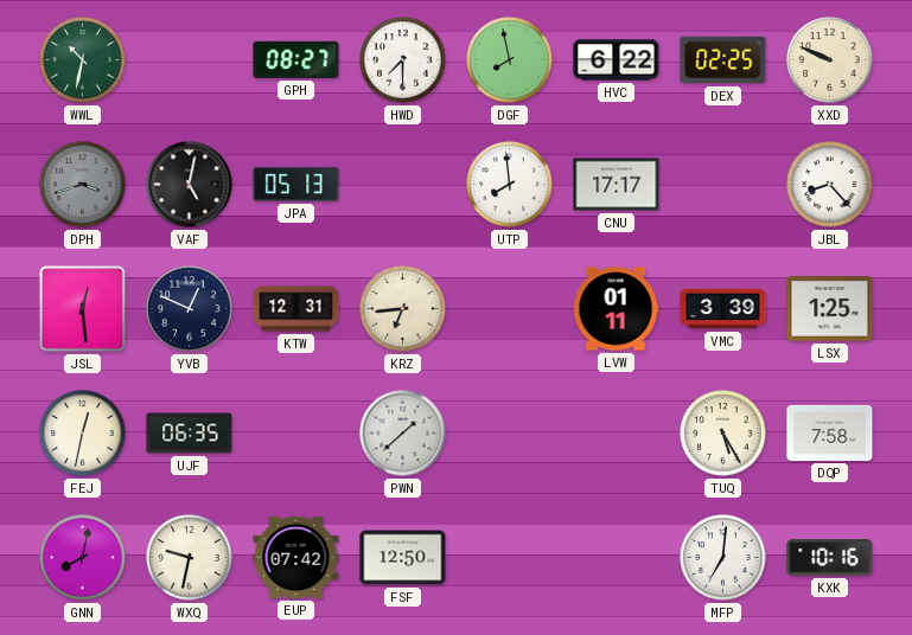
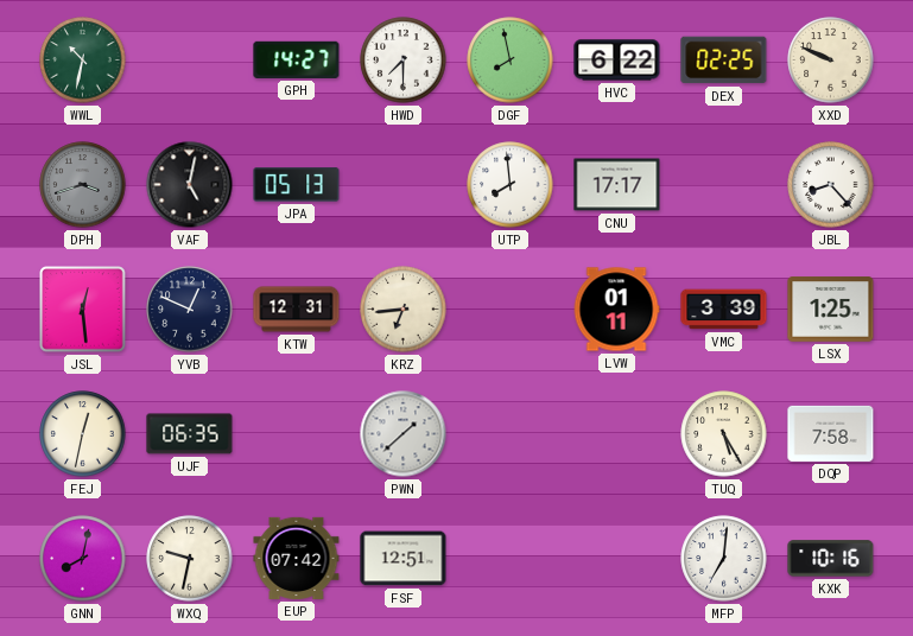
GPH: 08:27 -> 14:27 (297, 59)
FSF: 12:50 -> 12:51 (404, 559)
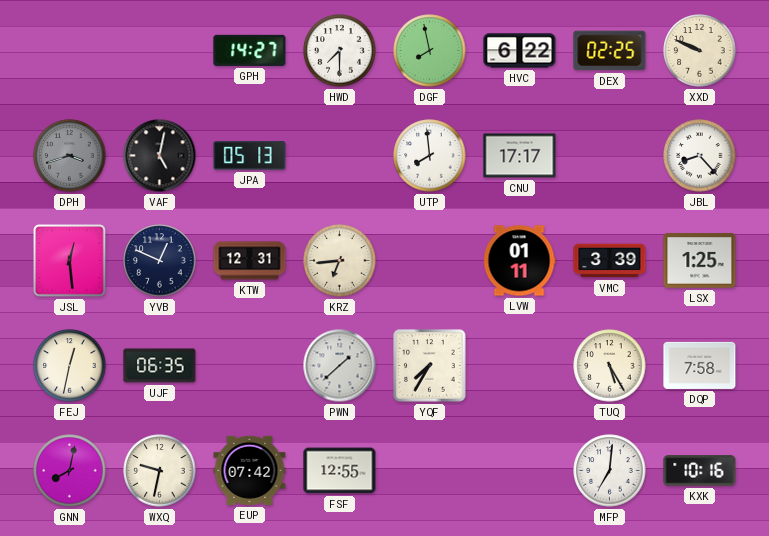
WWL: 10:32 -> none (83, 61)
YQF: none -> 7:35 (430, 366)
FSF: 12:51 -> 12:55 (340, 471)
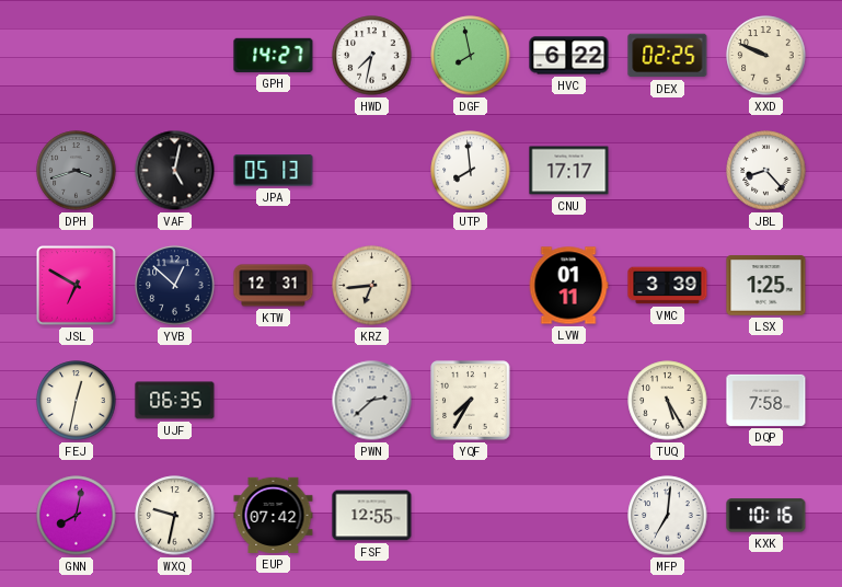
HWD: 7:30 -> 7:32 (372, 56)
JSL: 12:29 -> 6:50 (77, 286)
YVB: 12:49 -> 12:52 (175, 286)
PWN: 1:38 -> 2:38 (372, 401)
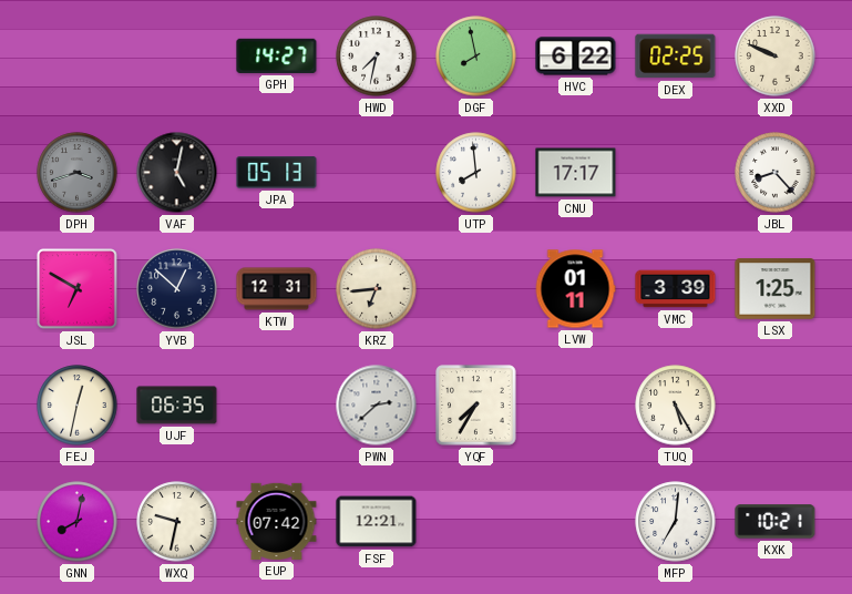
DQP: 7:58 -> none (766, 400)
FSF: 12:55 -> 12:21 (377, 522)
KXK: 10:16 -> 10:21 (776, 522)
